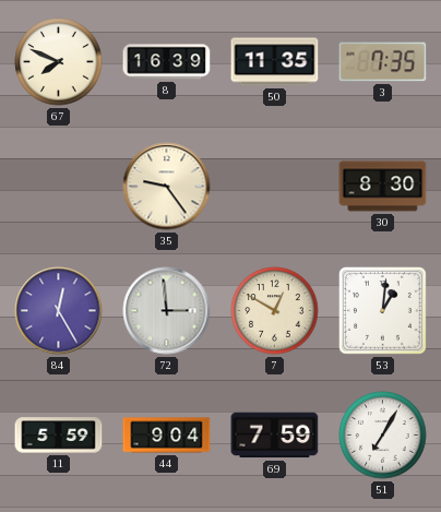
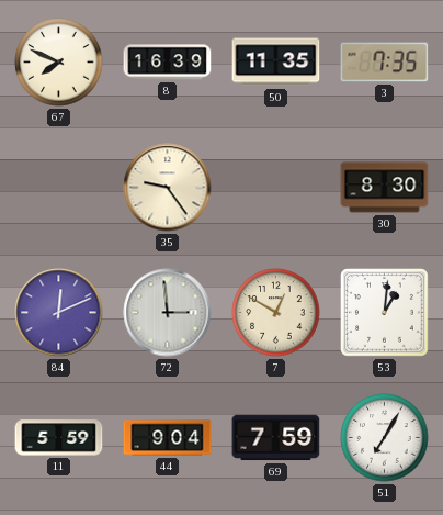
84: 12:25 -> 12:11 (59, 313)
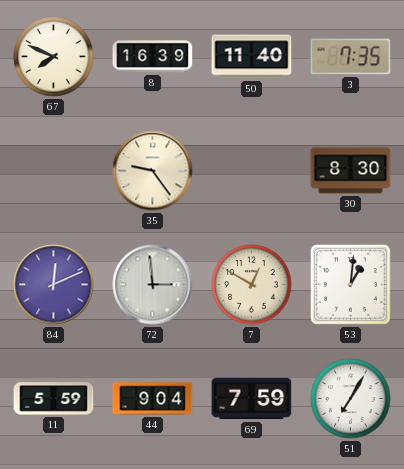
50: 11:35 -> 11:40 (252, 57)
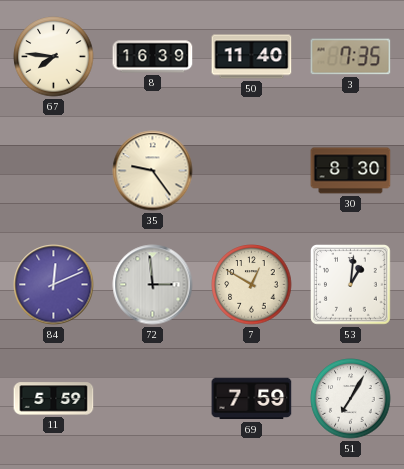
67: 7:49 -> 7:46 (54, 57)
44: 9:04 -> none (153, 399)
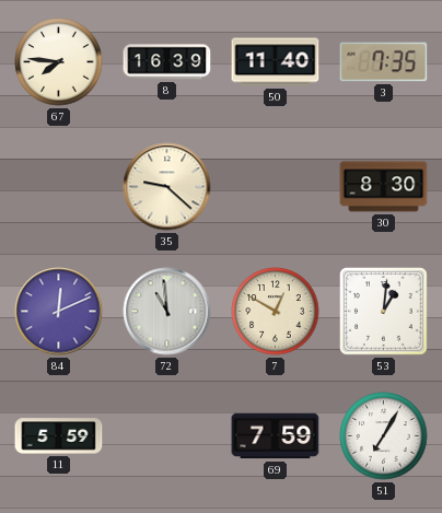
35: 9:24 -> 9:22 (167, 187)
72: 2:59 -> 10:59 (167, 312)
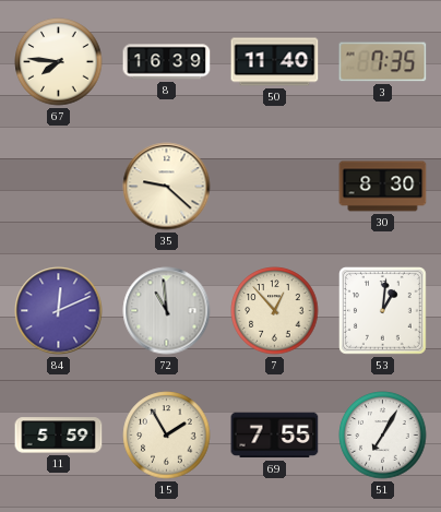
7: 12:50 -> 12:53 (275, 311)
15: none -> 1:55 (167, 436)
69: 7:59 -> 7:55 (275, 436)
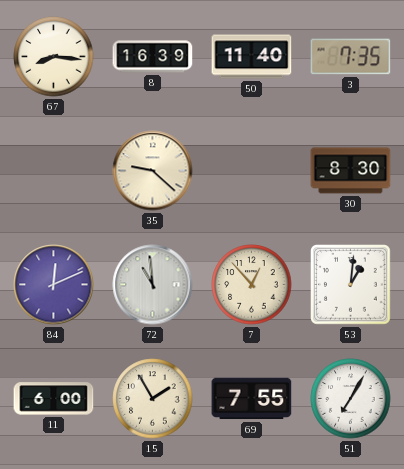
67: 7:46 -> 8:16 (54, 57)
11: 5:59 -> 6:00 (54, 399)
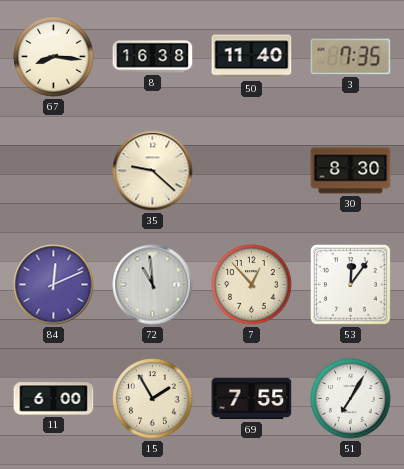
8: 16:39 -> 16:38 (153, 57)
53: 1:01 -> 12:06 (351, 285)
